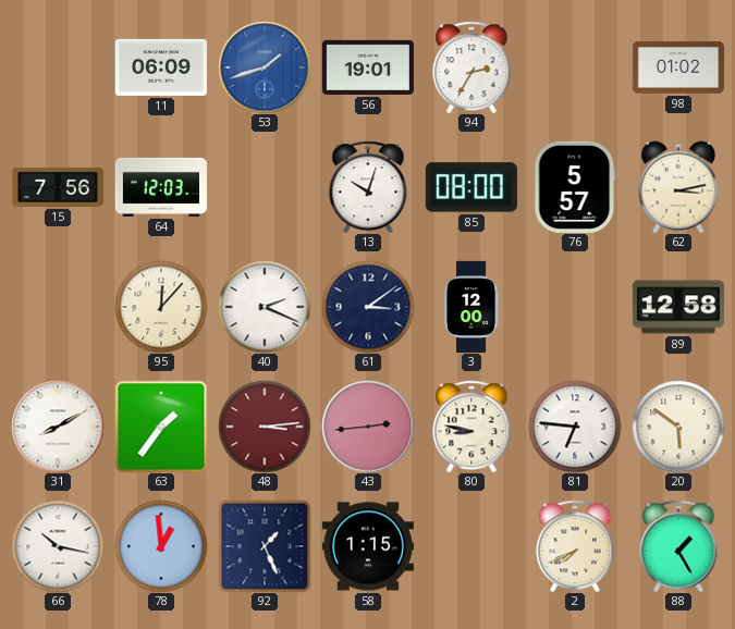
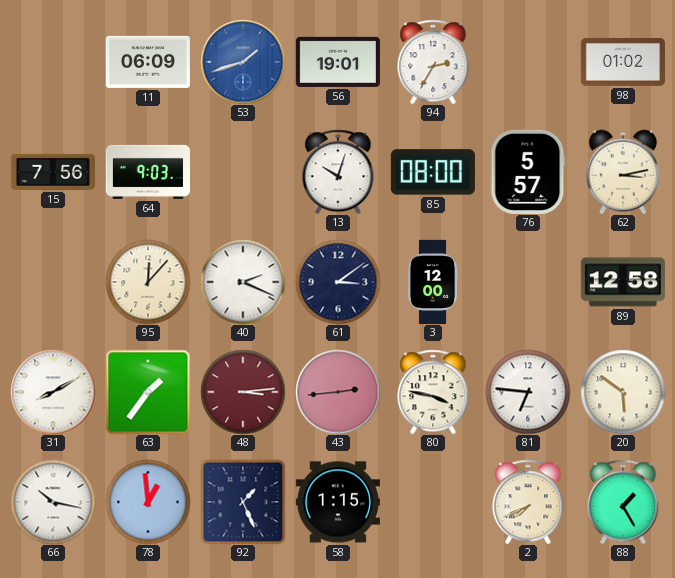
64: 12:03 -> 9:03 (148, 172)
80: 8:47 -> 3:47 (433, 392)
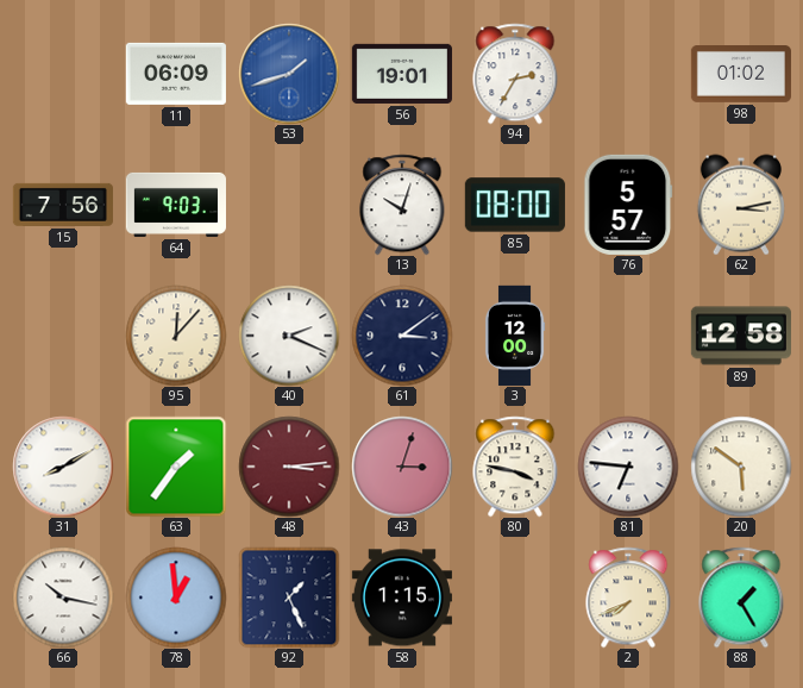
43: 2:44 -> 3:03 (402, 467)
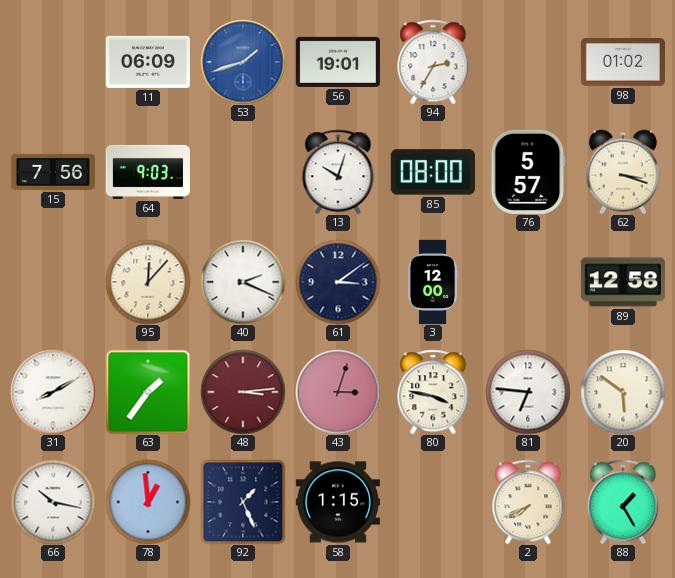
62: 3:13 -> 3:18 (623, 172)
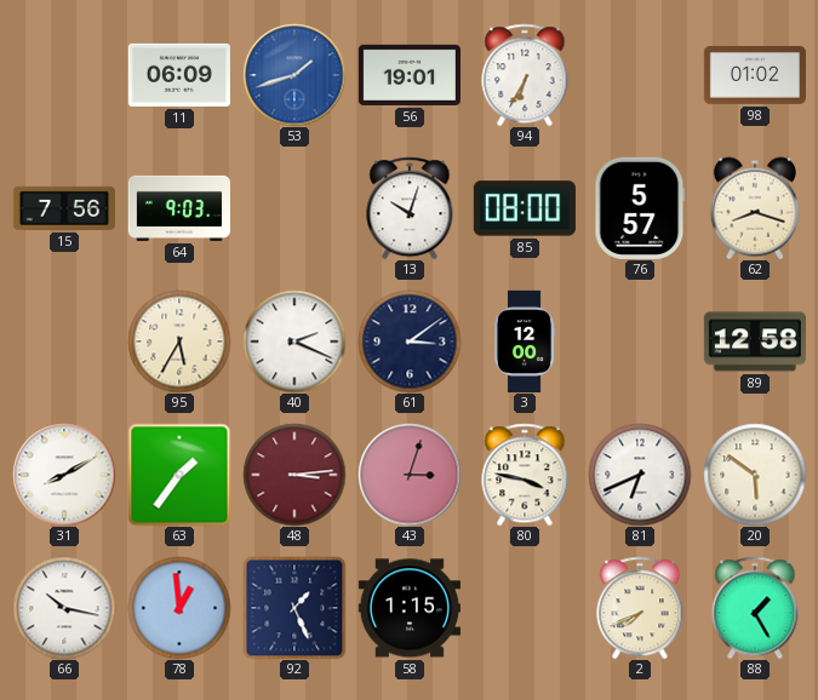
94: 2:35 -> 6:35 (525, 75)
62: 3:18 -> 8:18 (755, 208)
95: 12:07 -> 5:35 (179, 342)
81: 6:46 -> 6:41 (640, 475)
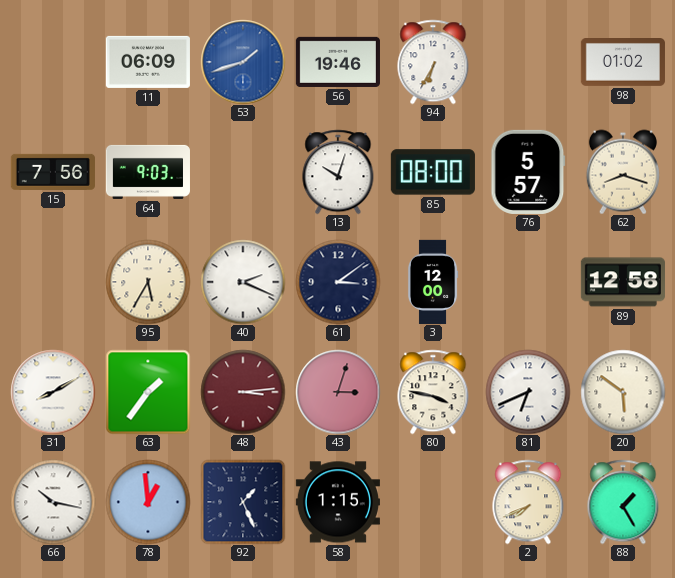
56: 19:01 -> 19:46 (338, 62)
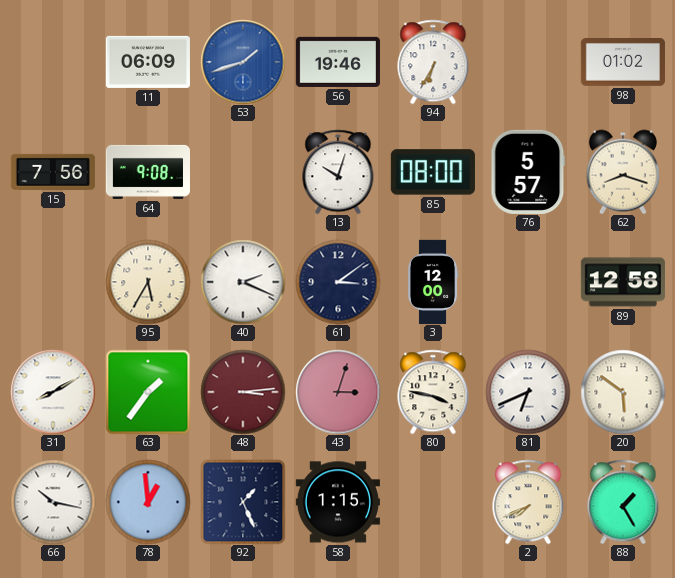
64: 9:03 -> 9:08 (148, 172)
